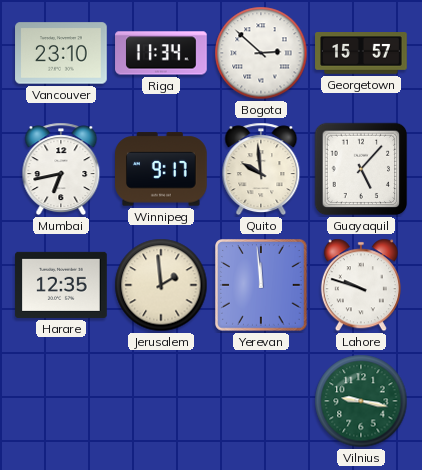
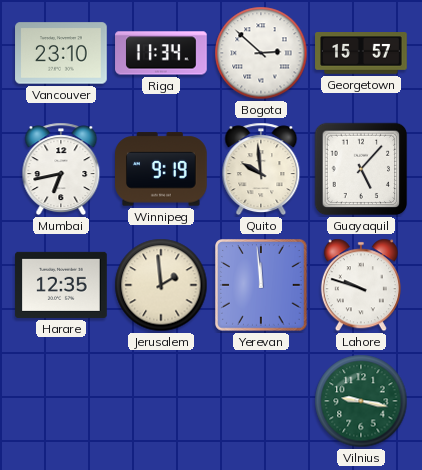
Winnipeg: 9:17 -> 9:19 (162, 169)
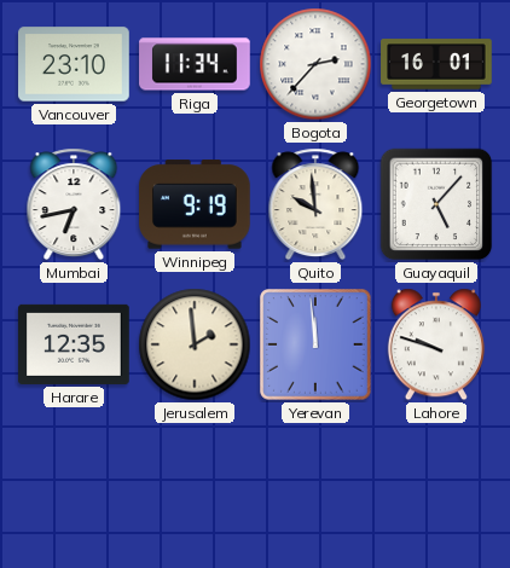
Bogota: 2:52 -> 2:37 (315, 64)
Georgetown: 15:57 -> 16:01 (436, 64)
Vilnius: 9:17 -> none (361, 401)
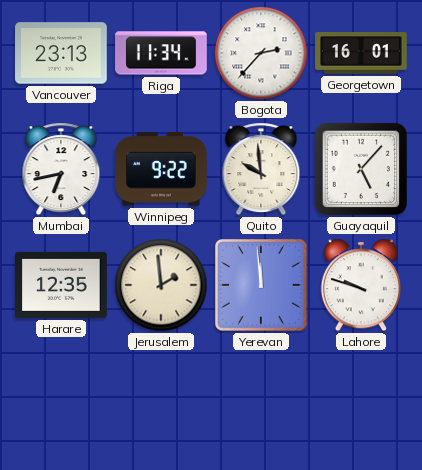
Vancouver: 23:10 -> 23:13 (61, 53)
Winnipeg: 9:19 -> 9:22 (162, 169)
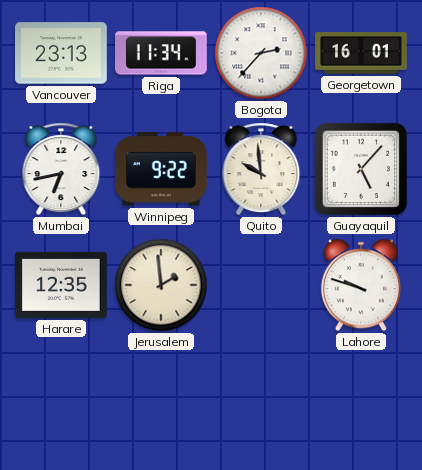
Yerevan: 11:59 -> none (261, 285)
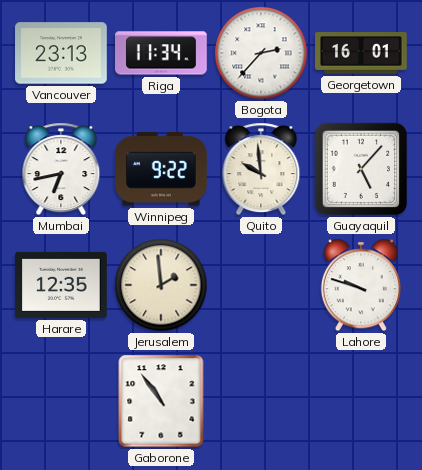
Gaborone: none -> 10:54 (161, 401)
